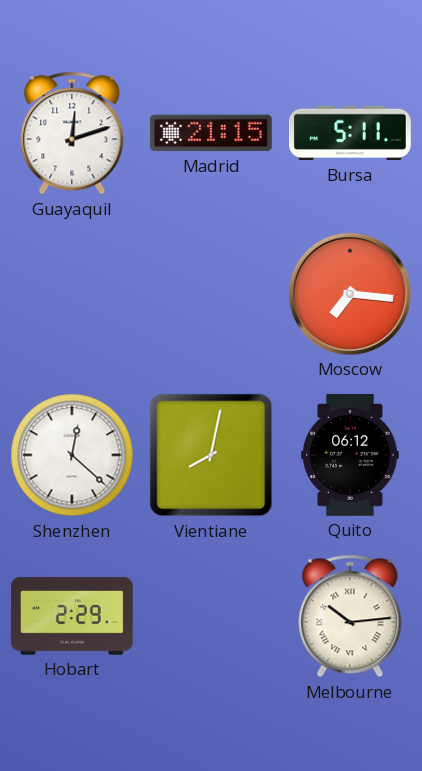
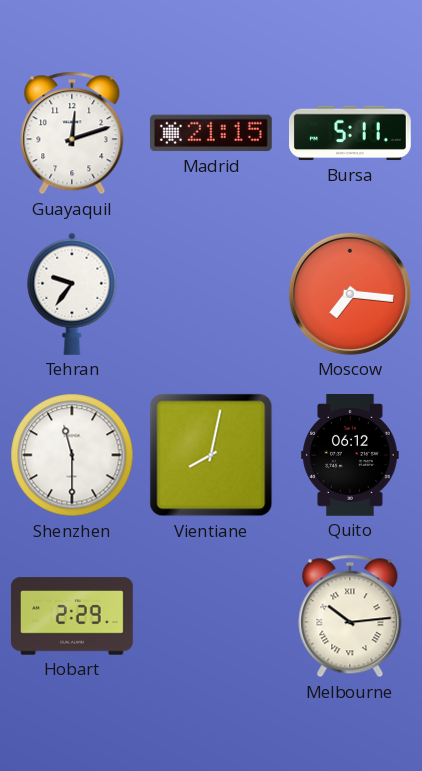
Tehran: none -> 9:36 (72, 294)
Shenzhen: 12:22 -> 11:30 (72, 455)
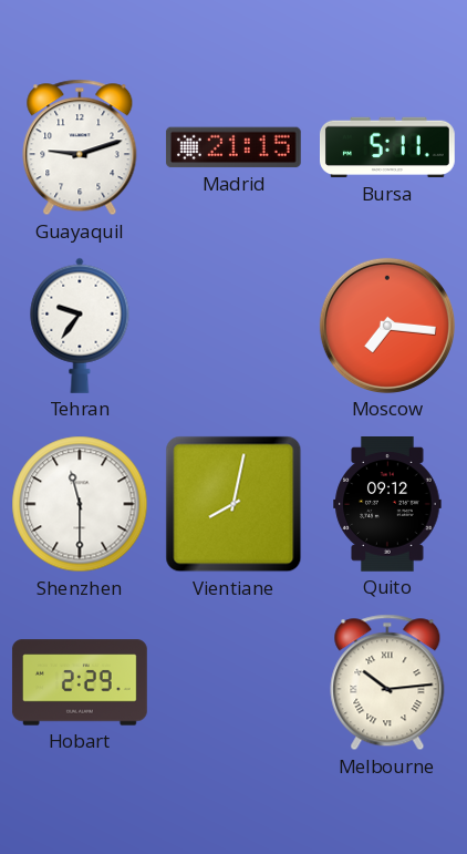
Guayaquil: 12:12 -> 9:12 (80, 147)
Quito: 06:12 -> 09:12 (387, 505)
